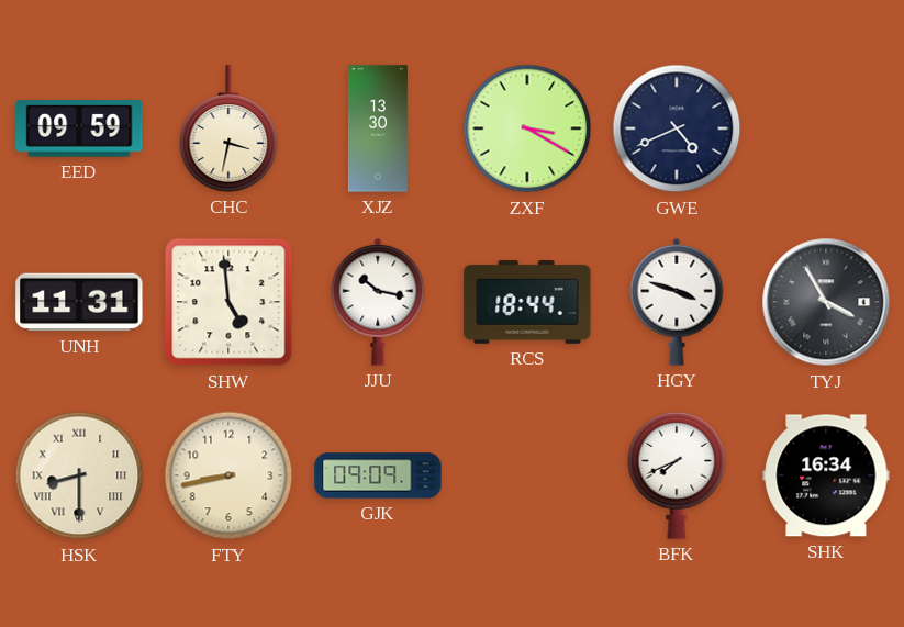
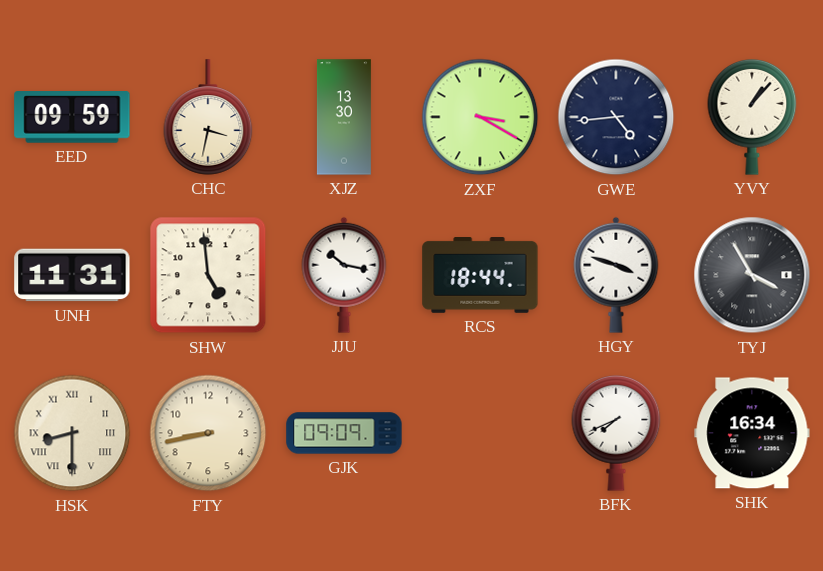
GWE: 4:41 -> 4:44 (616, 117)
YVY: none -> 1:07 (752, 117)
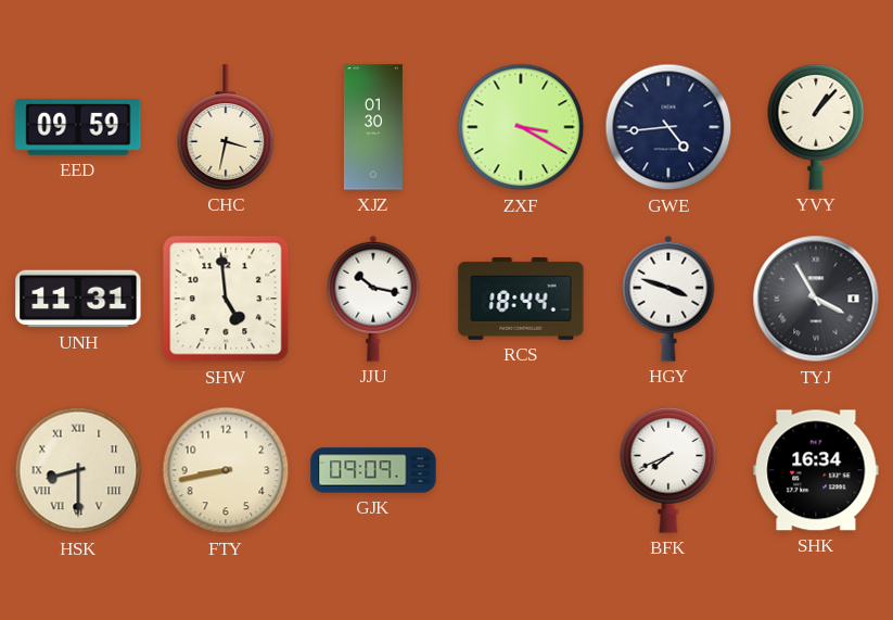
XJZ: 13:30 -> 01:30 (373, 127)
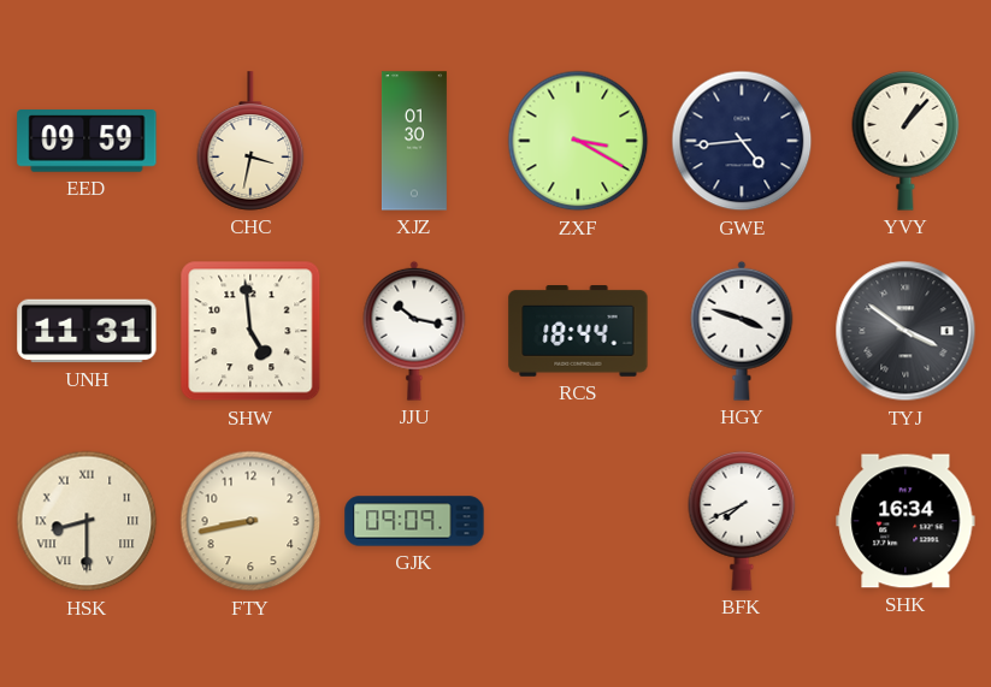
TYJ: 3:55 -> 3:51 (906, 331)
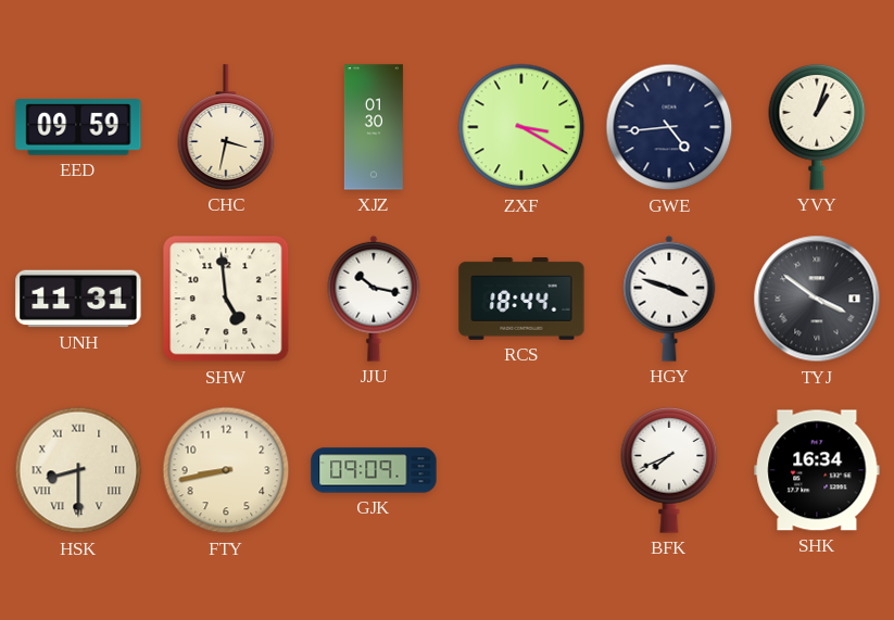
YVY: 1:07 -> 1:03 (817, 127)
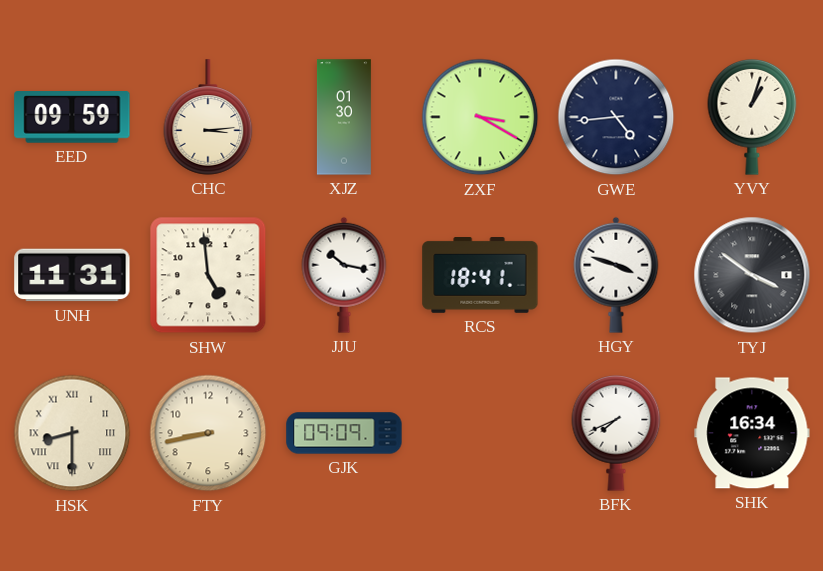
CHC: 3:32 -> 3:14 (208, 117)
RCS: 18:44 -> 18:41 (480, 276)
